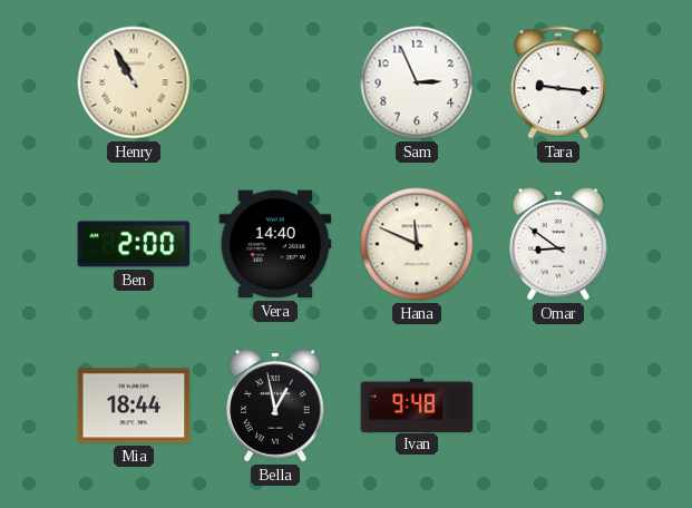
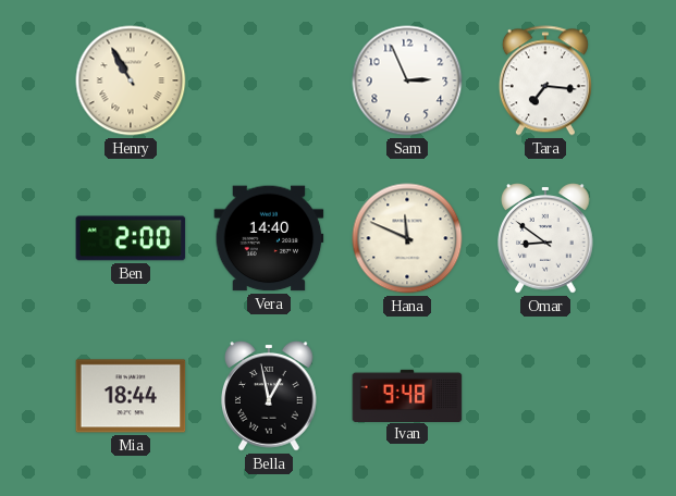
Tara: 9:16 -> 7:16 (545, 80)
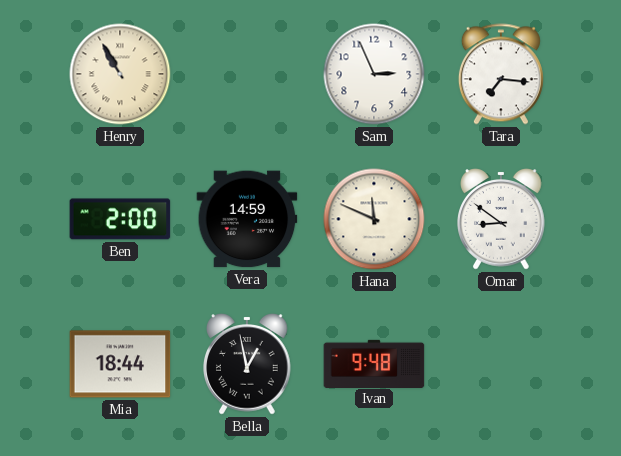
Vera: 14:40 -> 14:59 (247, 219)
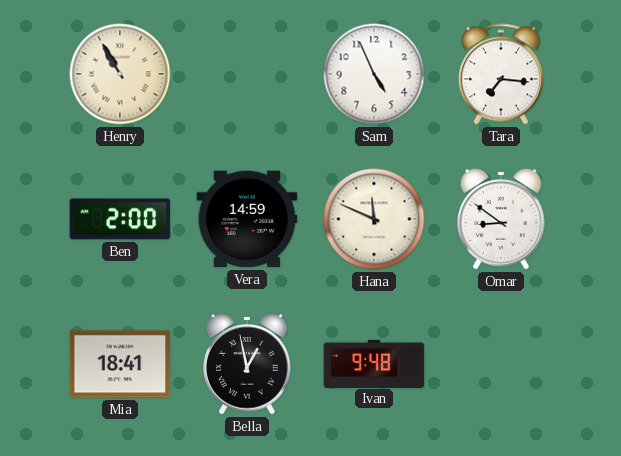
Sam: 2:56 -> 4:56 (374, 74)
Mia: 18:44 -> 18:41 (120, 364)
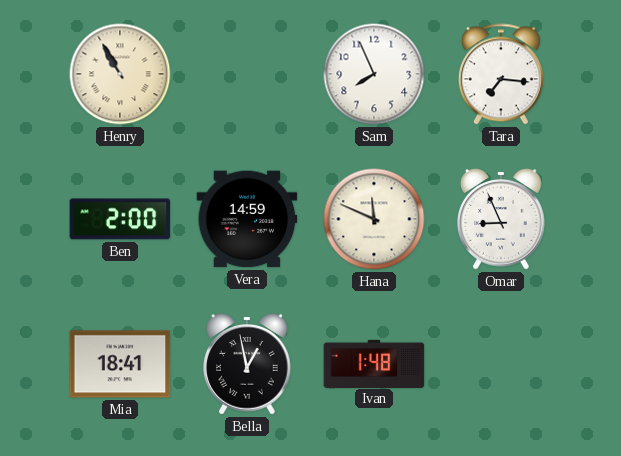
Sam: 4:56 -> 7:56 (374, 74)
Omar: 8:51 -> 8:56 (502, 219)
Ivan: 9:48 -> 1:48 (374, 363)
